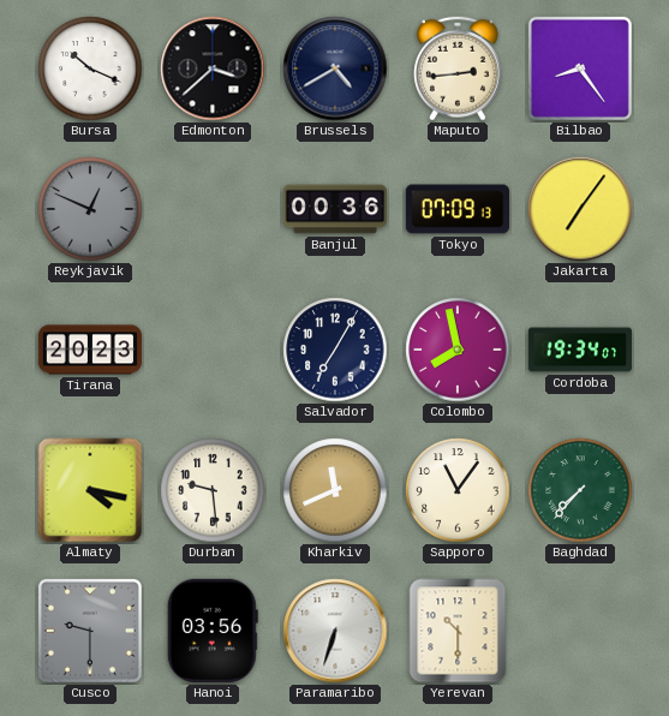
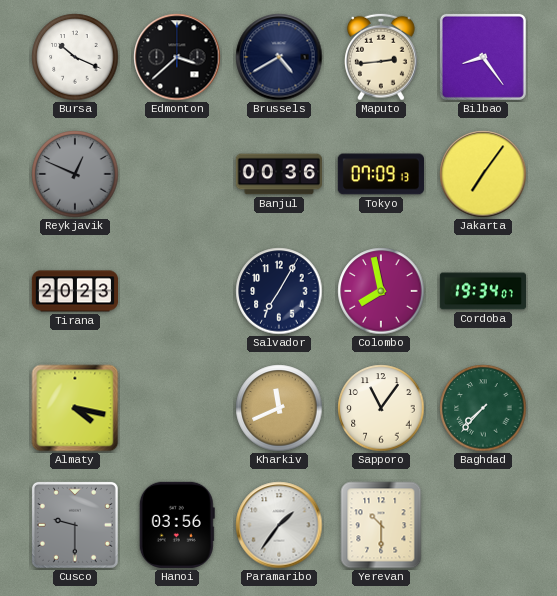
Durban: 9:29 -> none (213, 490)
Paramaribo: 6:33 -> 1:36 (279, 525)
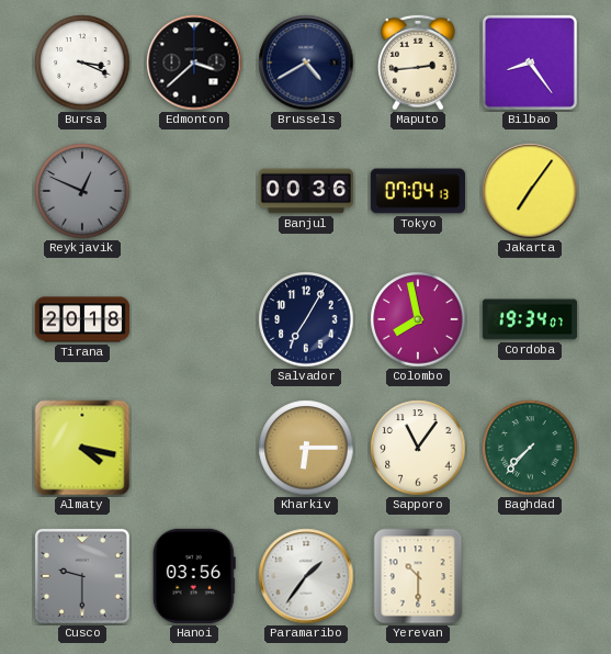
Bursa: 10:19 -> 3:19 (82, 63)
Tokyo: 07:09 -> 07:04 (417, 191)
Tirana: 20:23 -> 20:18 (81, 319)
Kharkiv: 11:41 -> 6:15 (306, 448)
